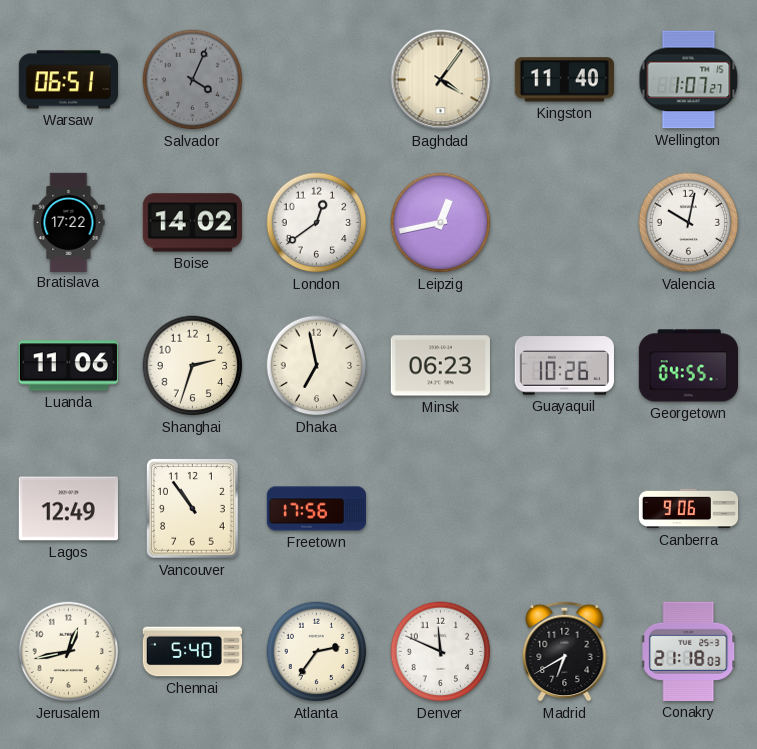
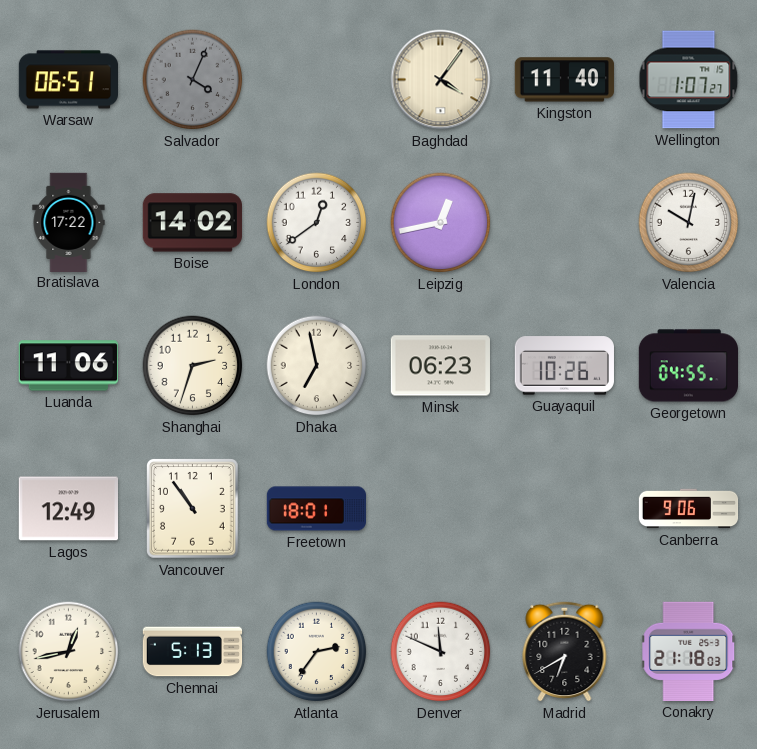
Freetown: 17:56 -> 18:01 (317, 509)
Chennai: 5:40 -> 5:13 (193, 652)
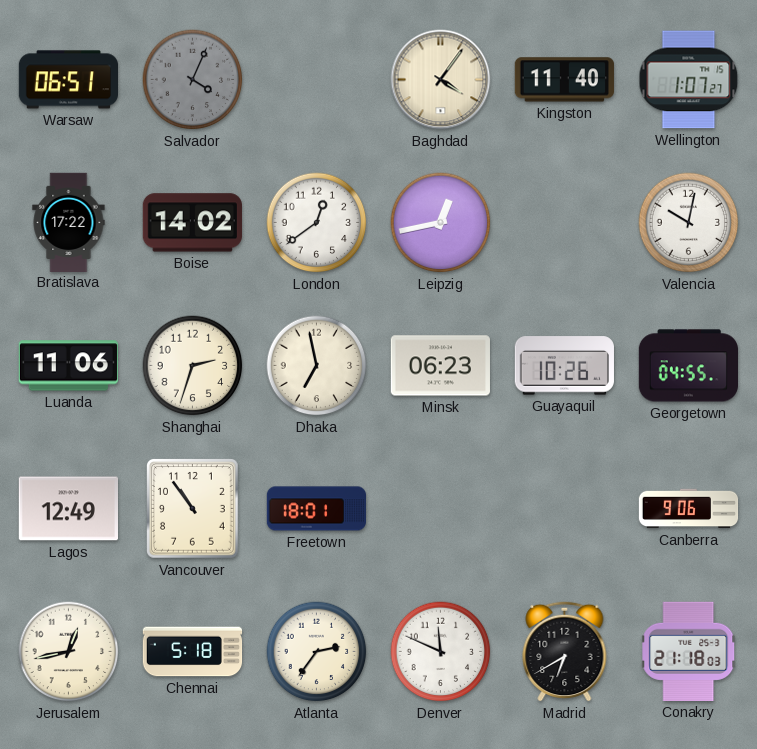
Chennai: 5:13 -> 5:18 (193, 652)
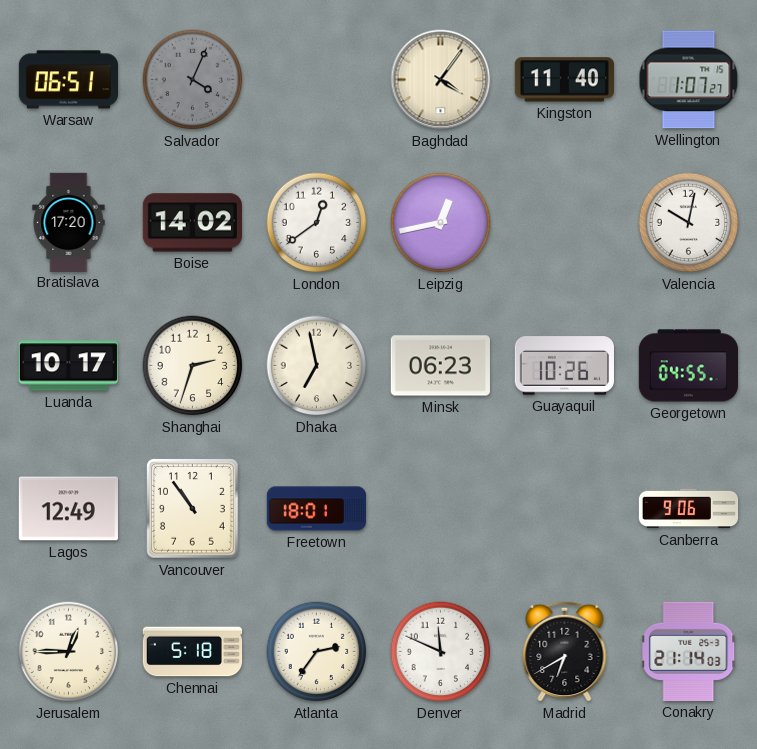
Bratislava: 17:22 -> 17:20 (69, 222)
Luanda: 11:06 -> 10:17 (68, 366)
Jerusalem: 12:43 -> 12:45 (69, 652)
Conakry: 21:18 -> 21:14 (689, 651)
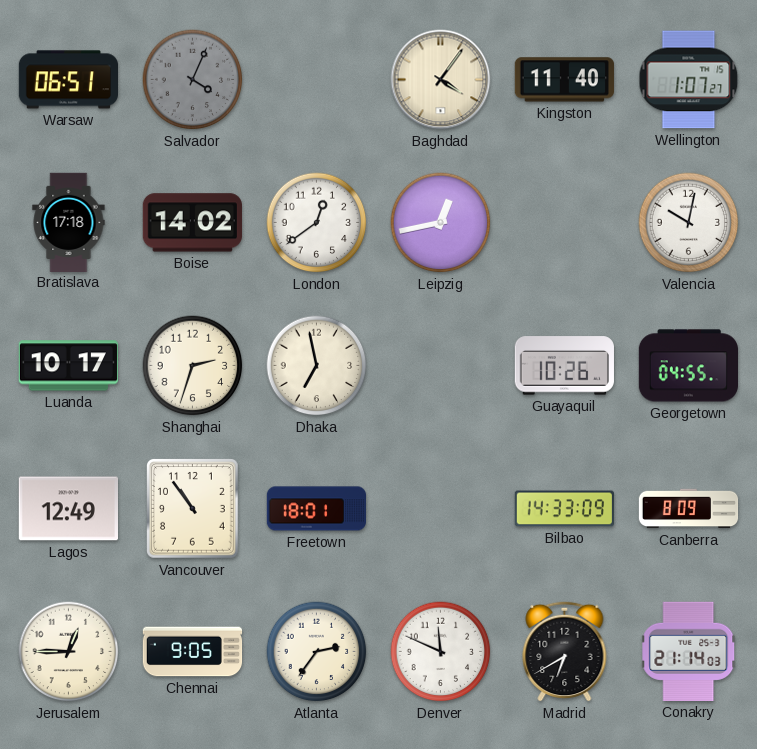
Bratislava: 17:20 -> 17:18 (69, 222)
Minsk: 06:23 -> none (440, 366)
Bilbao: none -> 14:33 (564, 509)
Canberra: 9:06 -> 8:09 (689, 509)
Chennai: 5:18 -> 9:05 (193, 652)
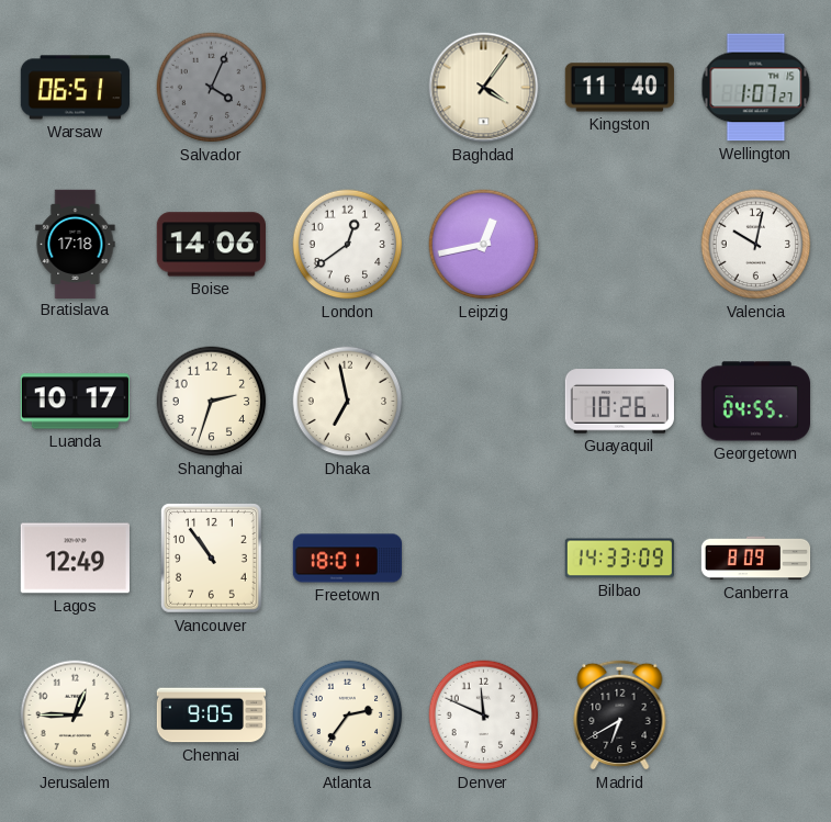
Boise: 14:02 -> 14:06 (211, 245)
Conakry: 21:14 -> none (689, 651)
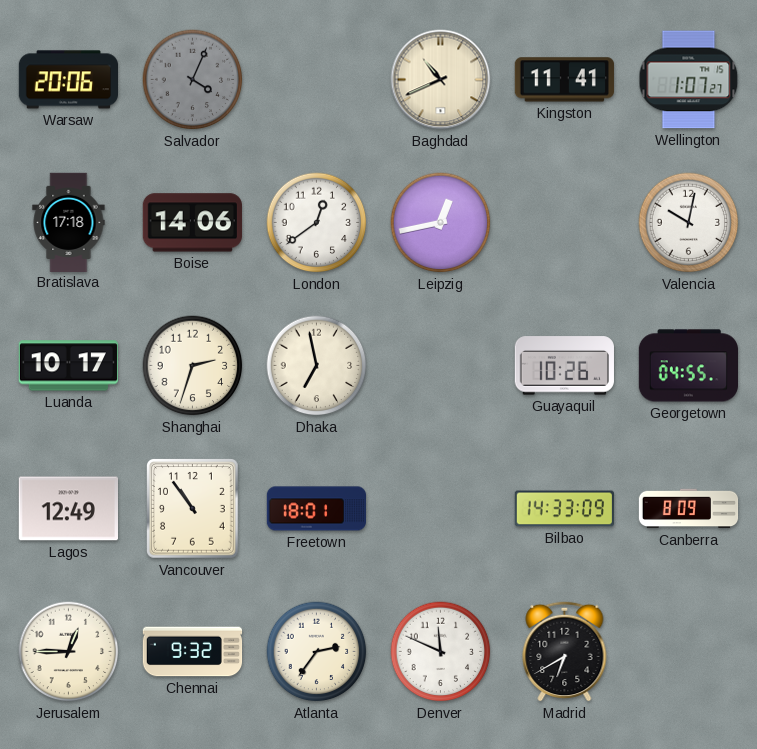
Warsaw: 06:51 -> 20:06 (68, 80)
Baghdad: 4:06 -> 10:41 (441, 80)
Kingston: 11:40 -> 11:41 (564, 80)
Chennai: 9:05 -> 9:32 (193, 652)
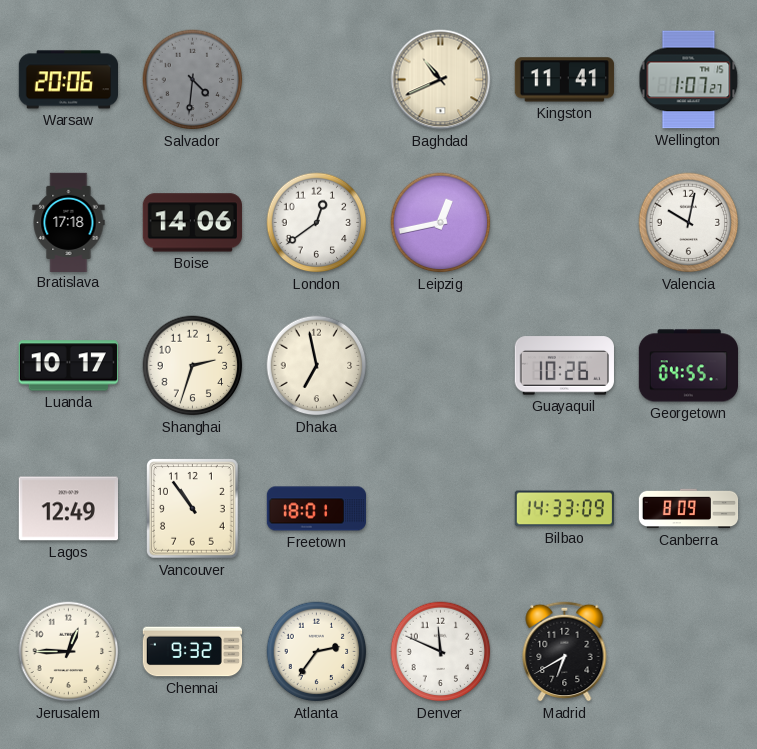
Salvador: 4:04 -> 4:31 (193, 80)
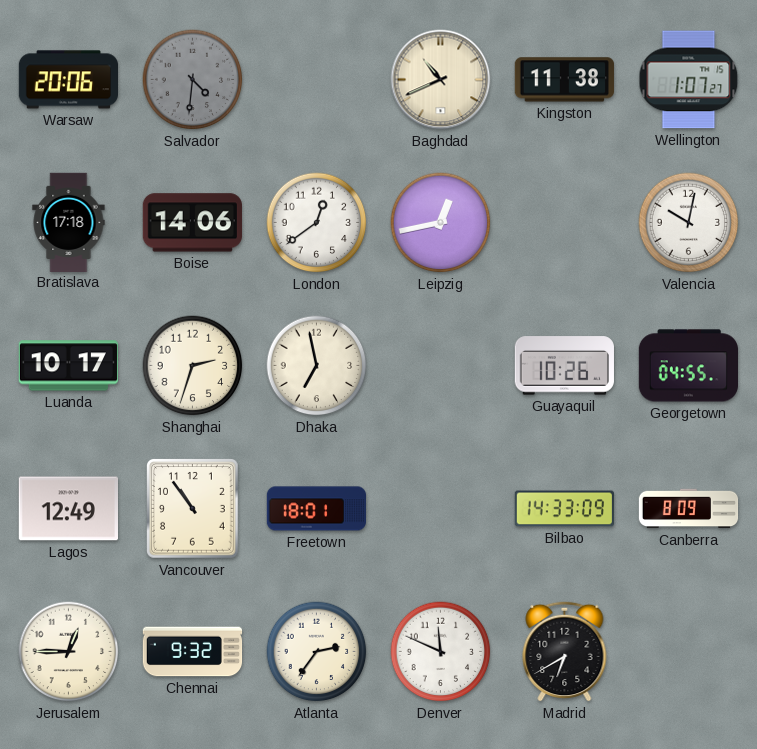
Kingston: 11:41 -> 11:38 (564, 80)
